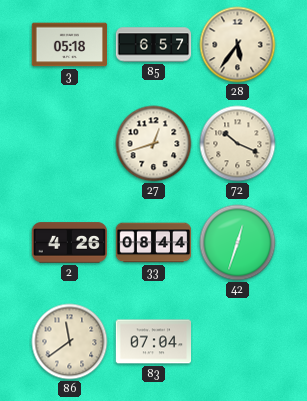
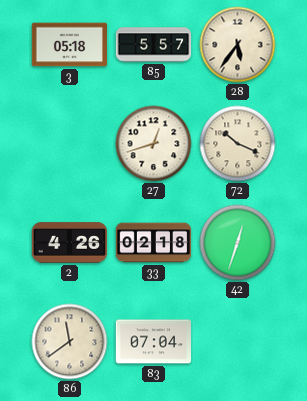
85: 6:57 -> 5:57 (154, 45)
33: 08:44 -> 02:18 (154, 243)
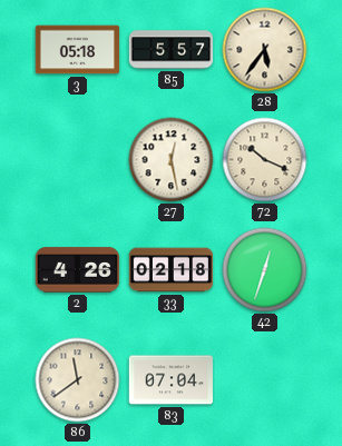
27: 12:42 -> 12:28 (172, 160)
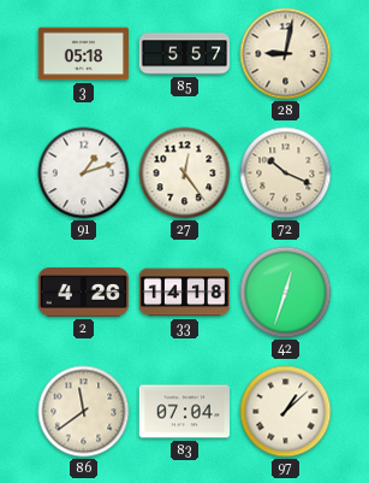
28: 5:36 -> 9:02 (286, 54)
91: none -> 1:12 (84, 173)
27: 12:28 -> 12:24 (185, 173)
33: 02:18 -> 14:18 (185, 293)
97: none -> 1:08 (286, 412)
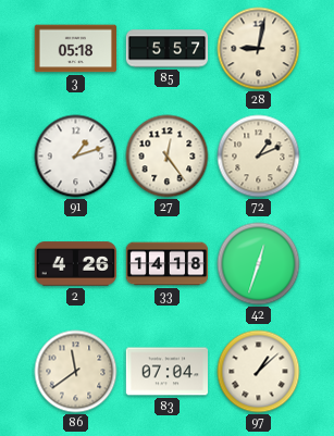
72: 10:19 -> 1:11 (259, 157)
